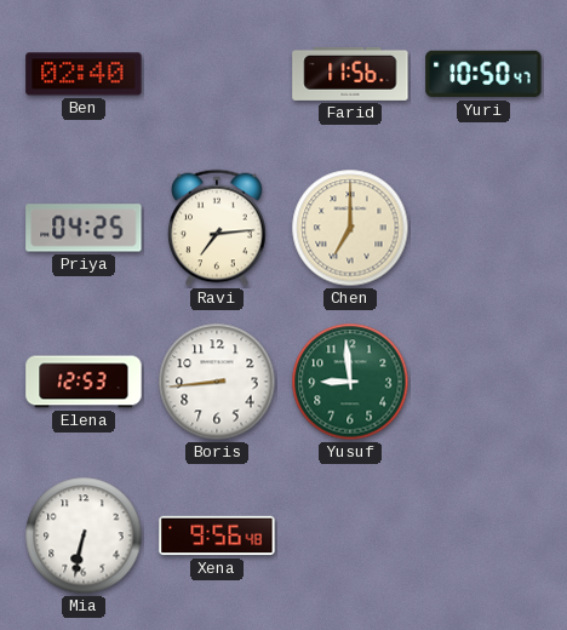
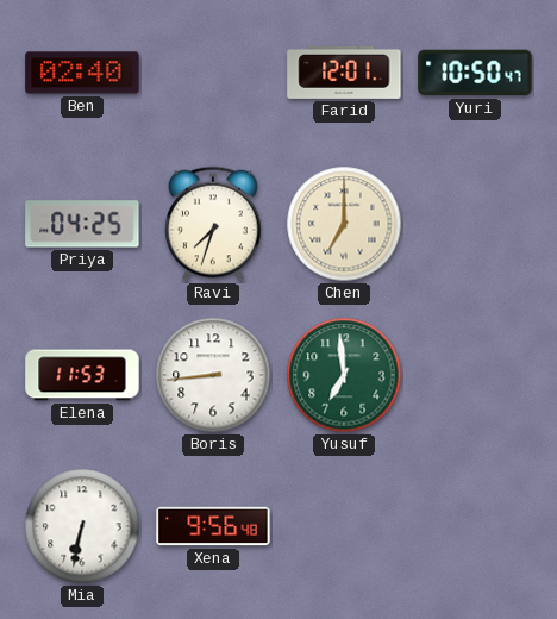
Farid: 11:56 -> 12:01 (344, 73)
Ravi: 7:14 -> 7:33 (213, 224)
Elena: 12:53 -> 11:53 (82, 375)
Yusuf: 8:59 -> 6:59 (344, 375)
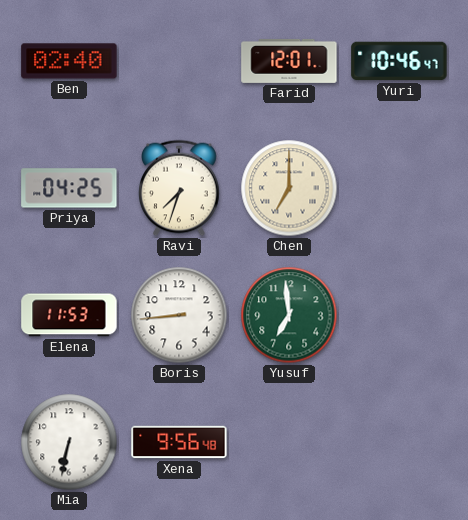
Yuri: 10:50 -> 10:46 (399, 61)
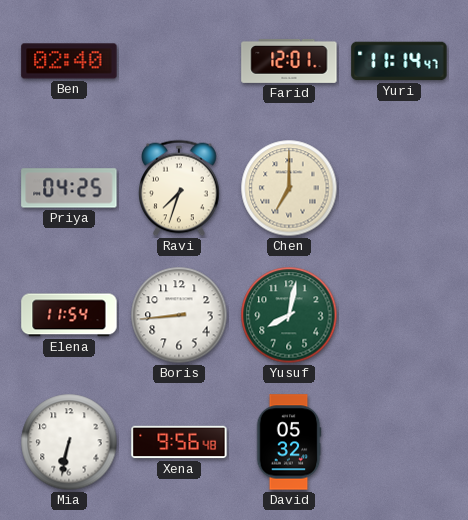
Yuri: 10:46 -> 11:14 (399, 61)
Elena: 11:53 -> 11:54 (69, 315)
Yusuf: 6:59 -> 8:02 (289, 315)
David: none -> 05:32 (289, 442)
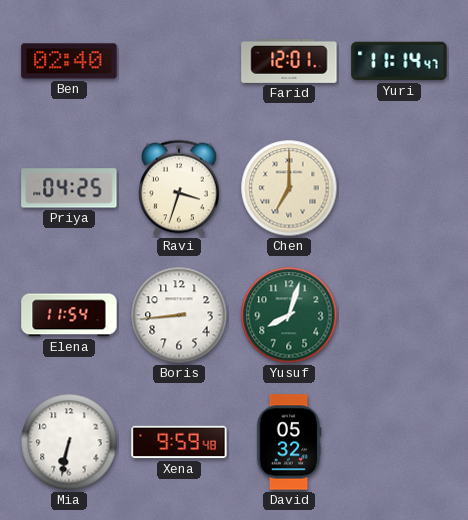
Ravi: 7:33 -> 3:33 (179, 188)
Yusuf: 8:02 -> 8:03 (289, 315)
Xena: 9:56 -> 9:59 (179, 442)
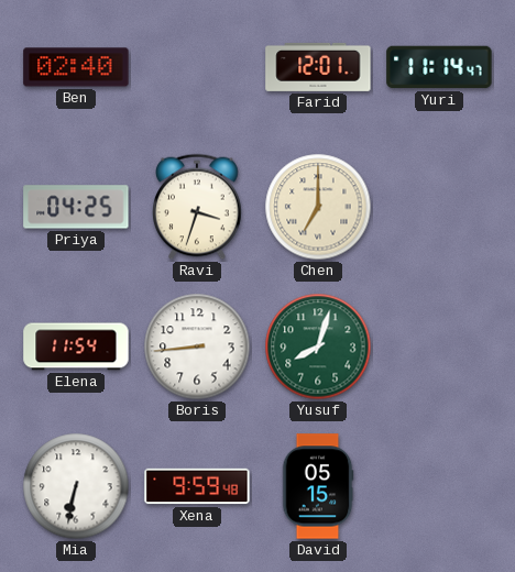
David: 05:32 -> 05:15 (318, 486)
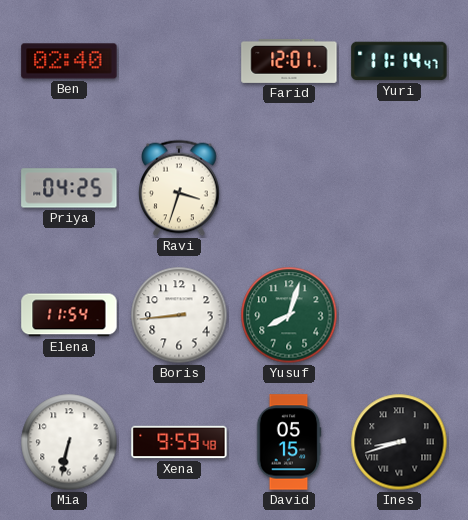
Chen: 7:00 -> none (318, 207)
Ines: none -> 8:42 (399, 442)
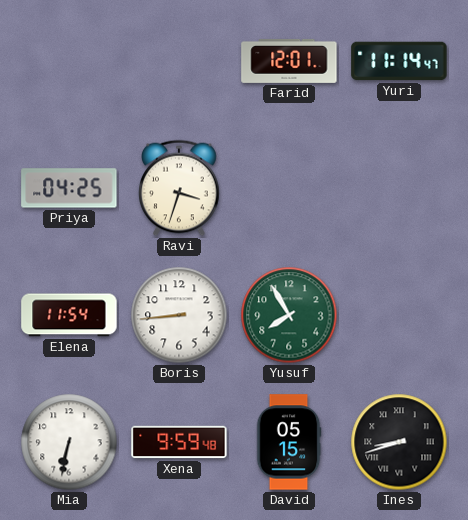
Ben: 02:40 -> none (69, 61)
Yusuf: 8:03 -> 7:55 (289, 315)
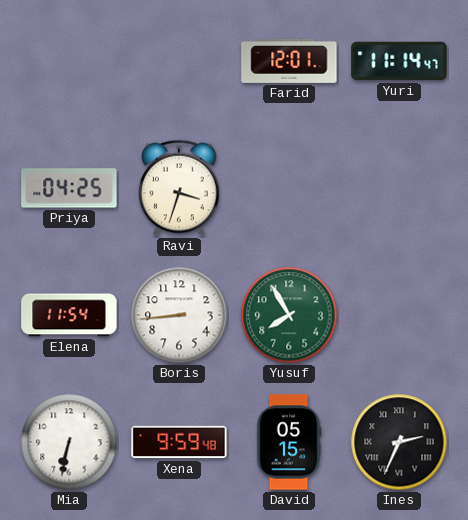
Ines: 8:42 -> 2:34 (399, 442)
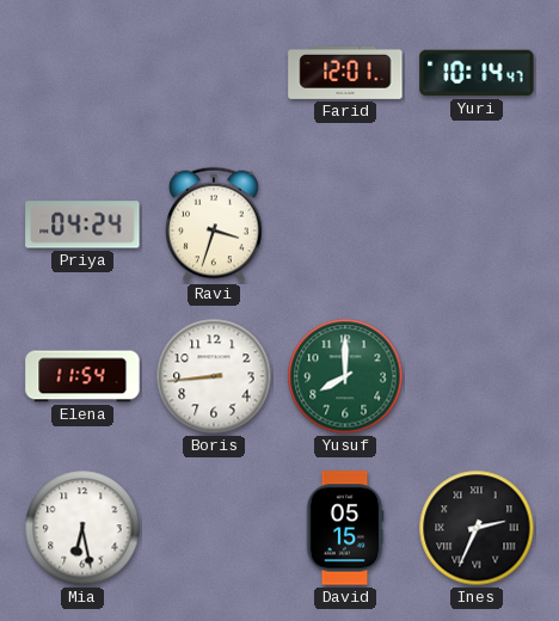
Yuri: 11:14 -> 10:14 (477, 73)
Priya: 04:25 -> 04:24 (82, 225)
Yusuf: 7:55 -> 8:00 (345, 376)
Mia: 6:32 -> 6:28 (82, 528)
Xena: 9:59 -> none (179, 442)
